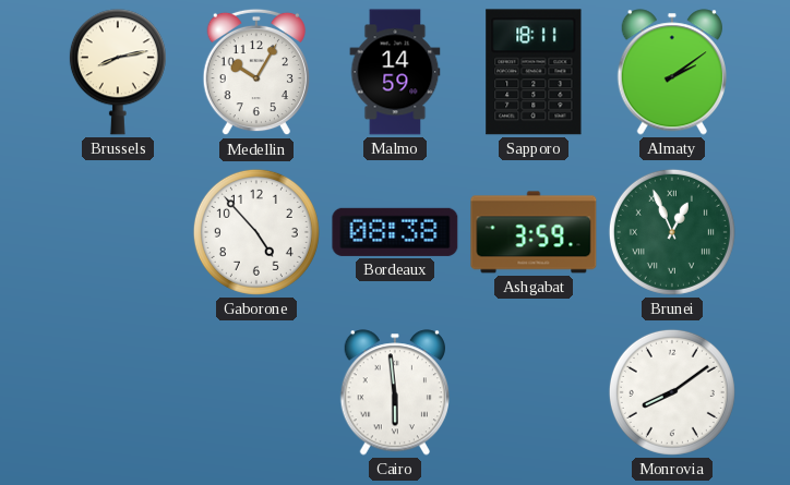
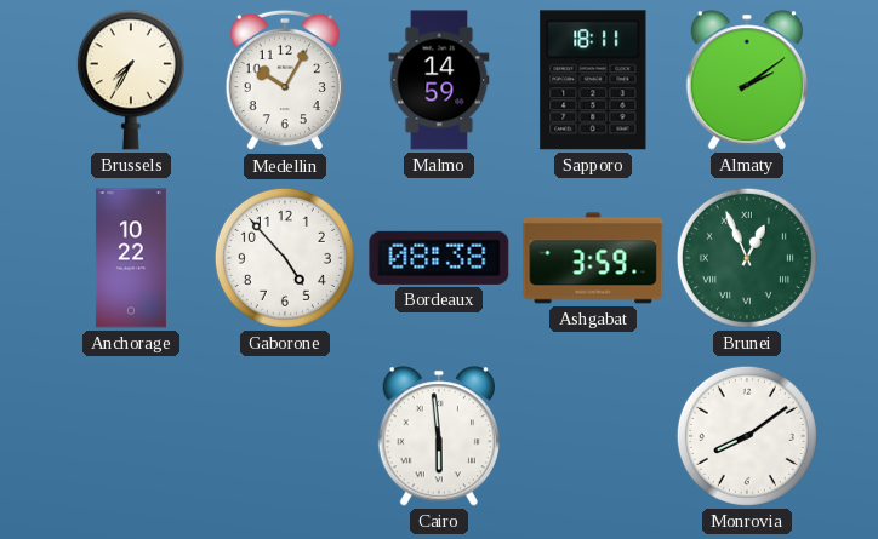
Brussels: 8:13 -> 7:35 (131, 80)
Anchorage: none -> 10:22 (131, 258)
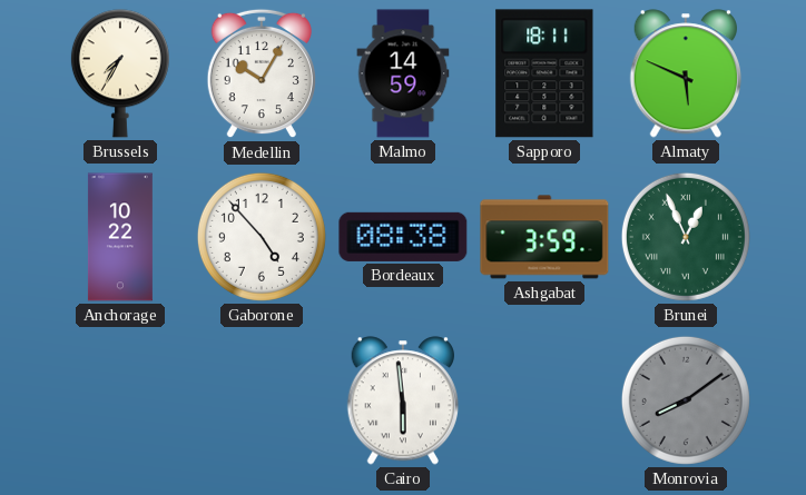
Almaty: 2:09 -> 5:49 (685, 73)
Monrovia dial: white -> grey (686, 400)
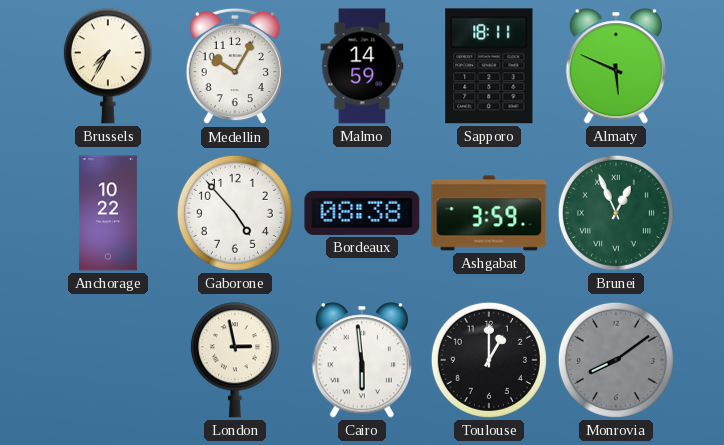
London: none -> 2:58 (235, 360)
Toulouse: none -> 1:00 (489, 360)
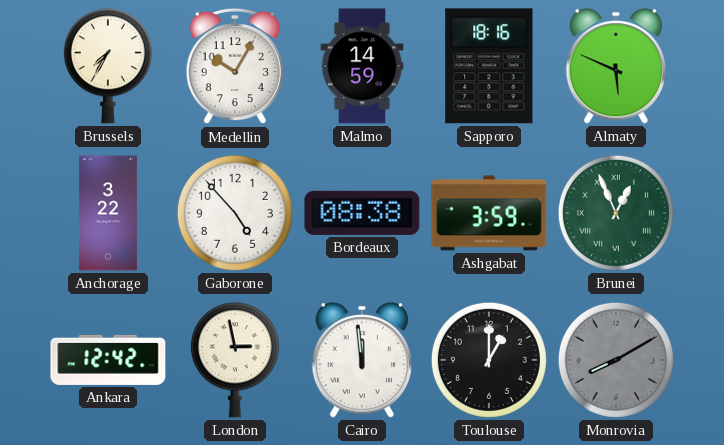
Sapporo: 18:11 -> 18:16 (489, 66)
Anchorage: 10:22 -> 3:22 (108, 213)
Ankara: none -> 12:42 (108, 360)
Cairo: 5:59 -> 11:59 (361, 360)
Monrovia: 8:09 -> 8:10 (616, 360)
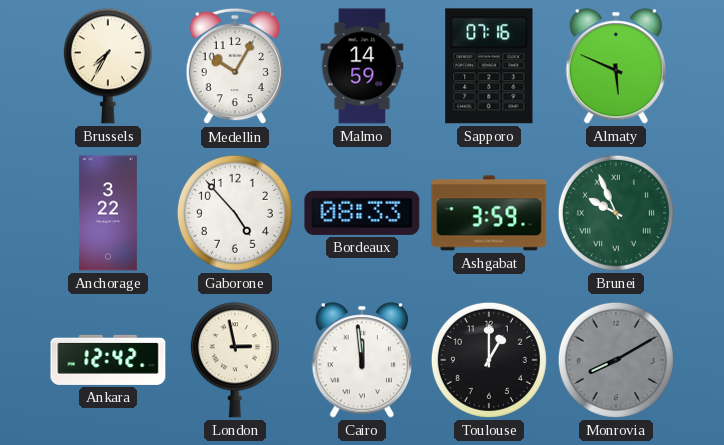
Sapporo: 18:16 -> 07:16 (489, 66)
Bordeaux: 08:38 -> 08:33 (362, 213)
Brunei: 12:56 -> 9:56 (616, 213)
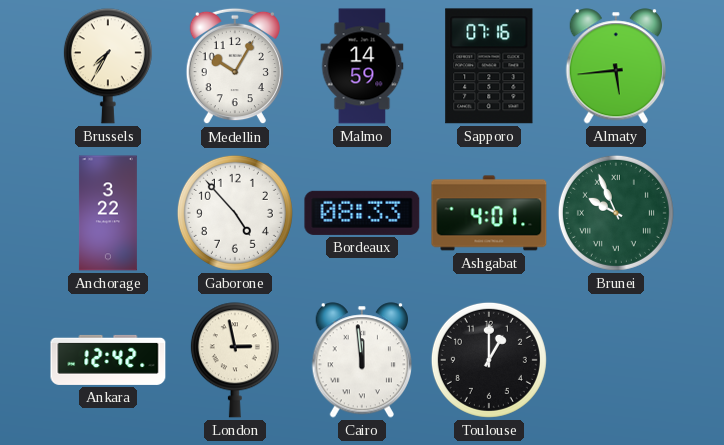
Almaty: 5:49 -> 5:44 (615, 66)
Ashgabat: 3:59 -> 4:01 (489, 213)
Monrovia: 8:10 -> none (616, 360)
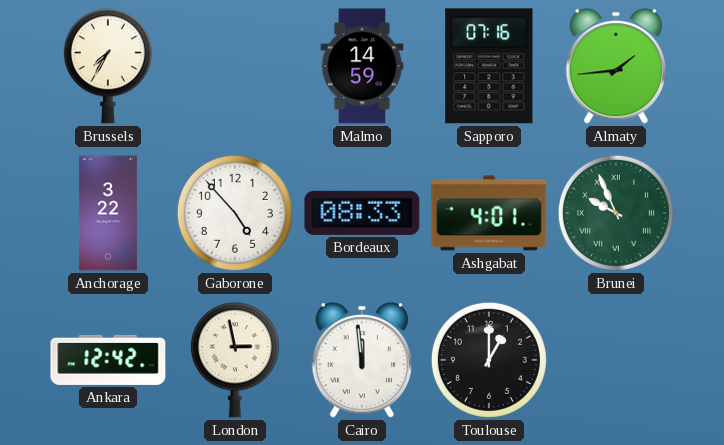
Medellin: 10:05 -> none (235, 66)
Almaty: 5:44 -> 1:44 (615, 66)
